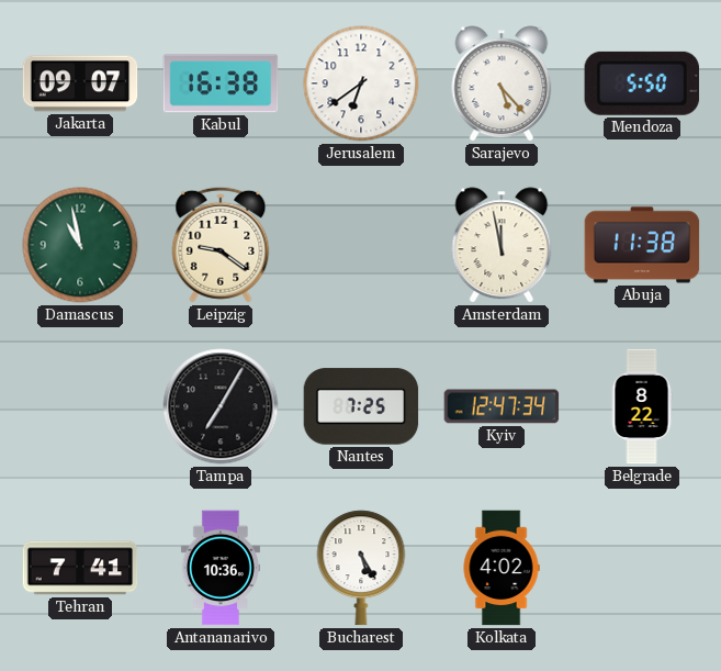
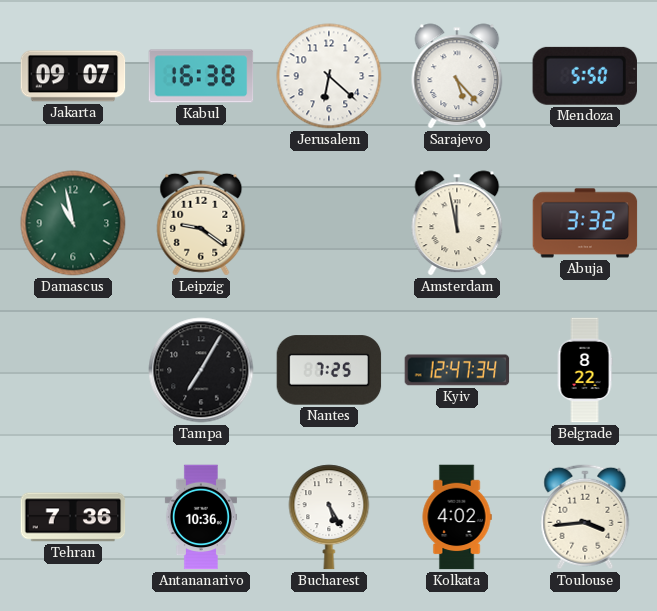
Jerusalem: 6:39 -> 6:22 (329, 76)
Abuja: 11:38 -> 3:32 (585, 223)
Tehran: 7:41 -> 7:36 (73, 517)
Toulouse: none -> 3:44 (585, 517)
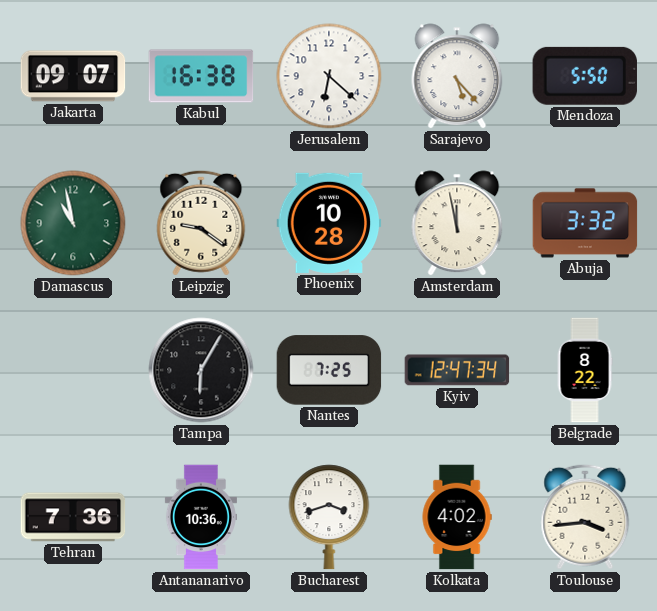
Phoenix: none -> 10:28 (329, 223)
Tampa: 7:05 -> 6:05 (201, 370)
Bucharest: 5:25 -> 3:42 (329, 517)
